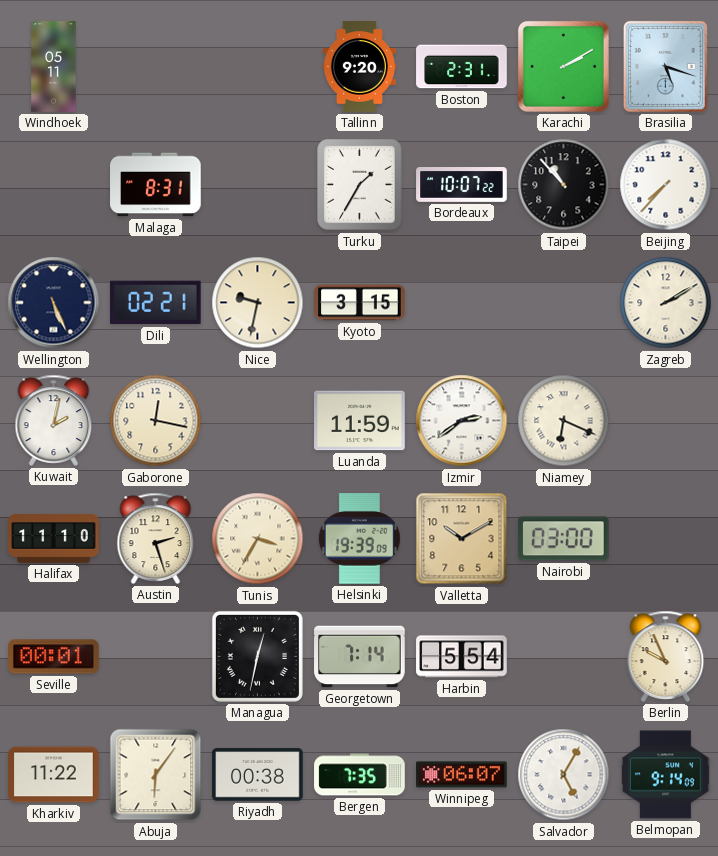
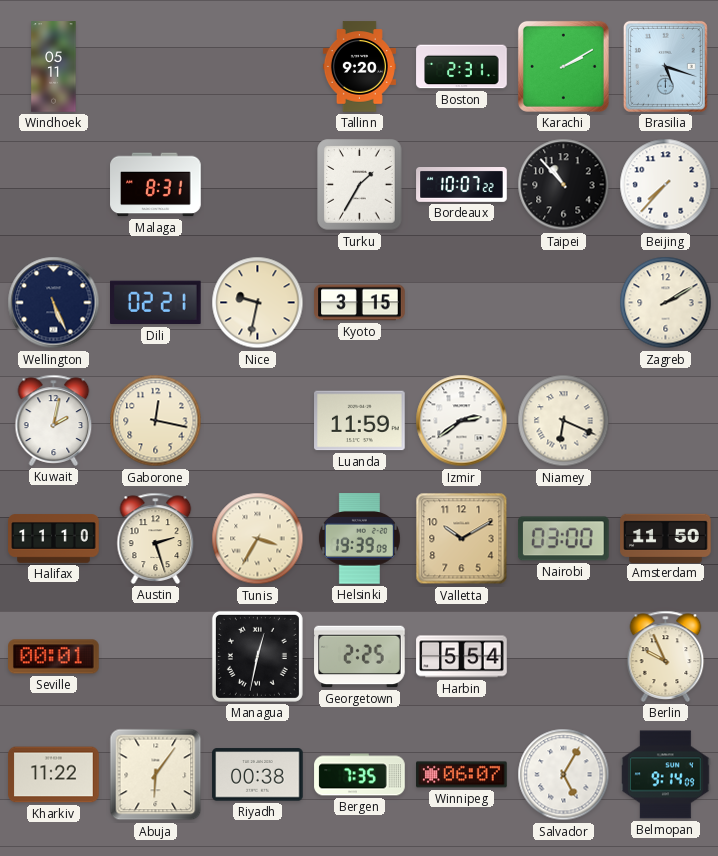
Amsterdam: none -> 11:50 (666, 538)
Georgetown: 7:14 -> 2:25 (360, 657)
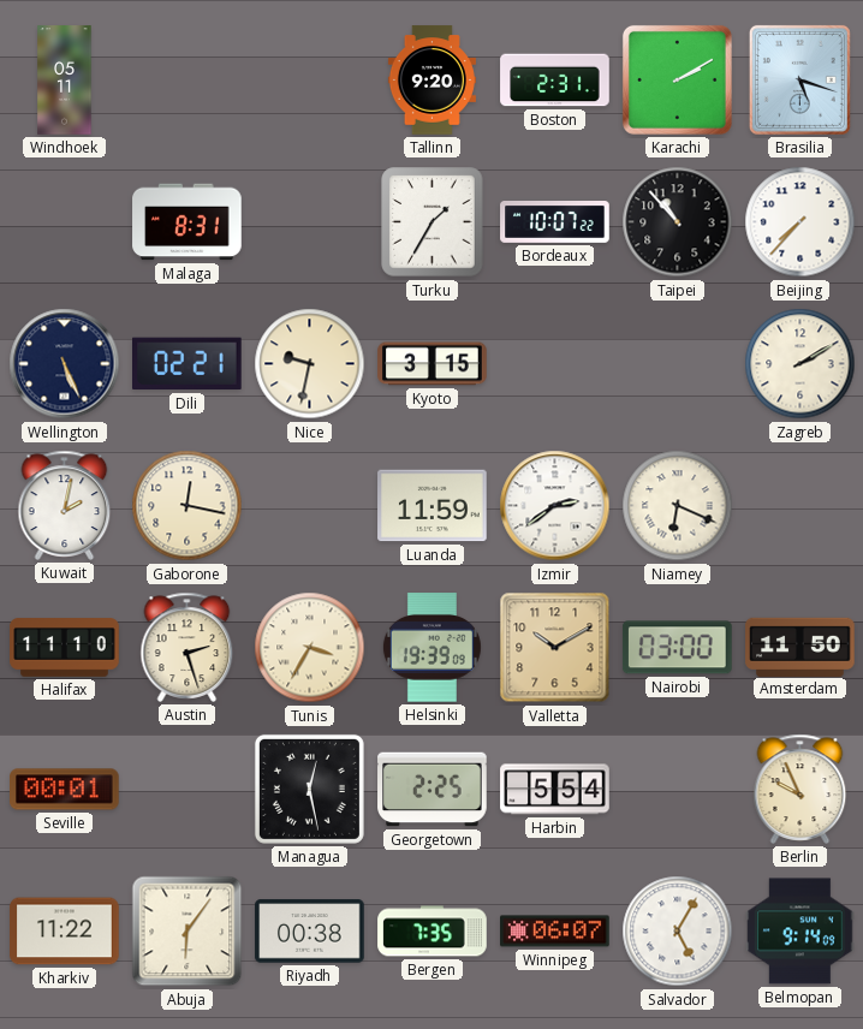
Managua: 12:32 -> 12:28 (309, 789)
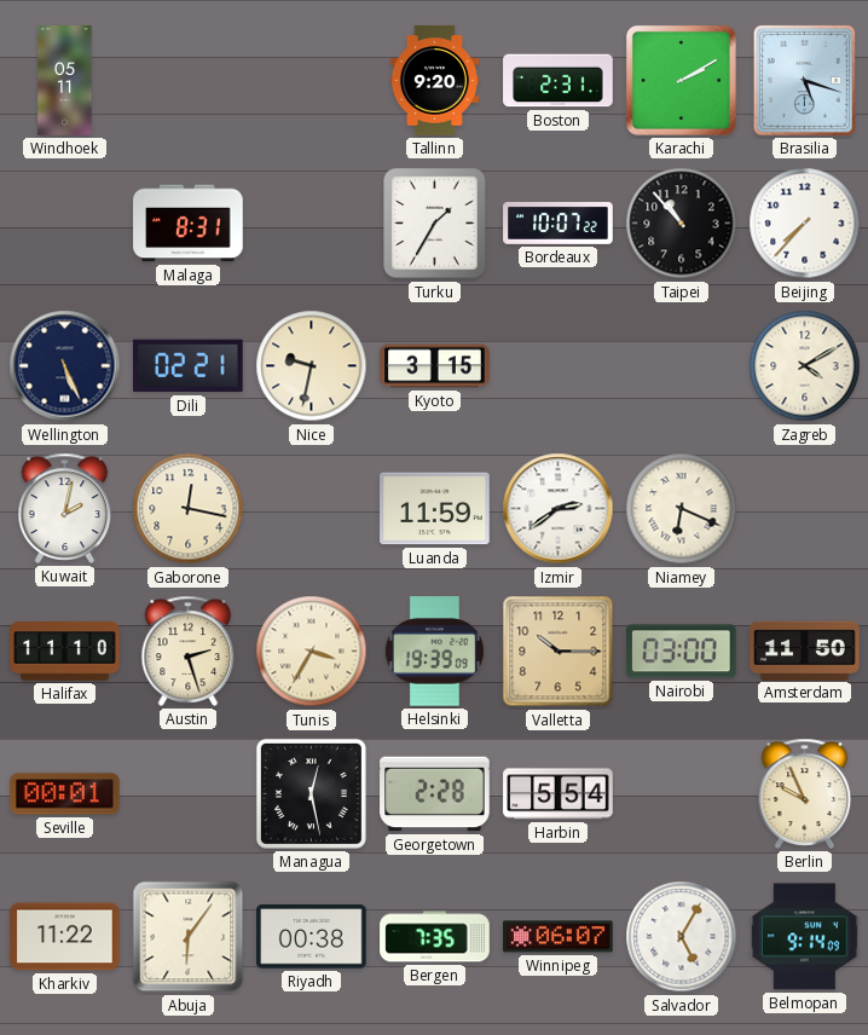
Zagreb: 2:10 -> 4:10 (805, 366)
Valletta: 10:10 -> 10:15 (559, 652)
Georgetown: 2:25 -> 2:28 (435, 794)
